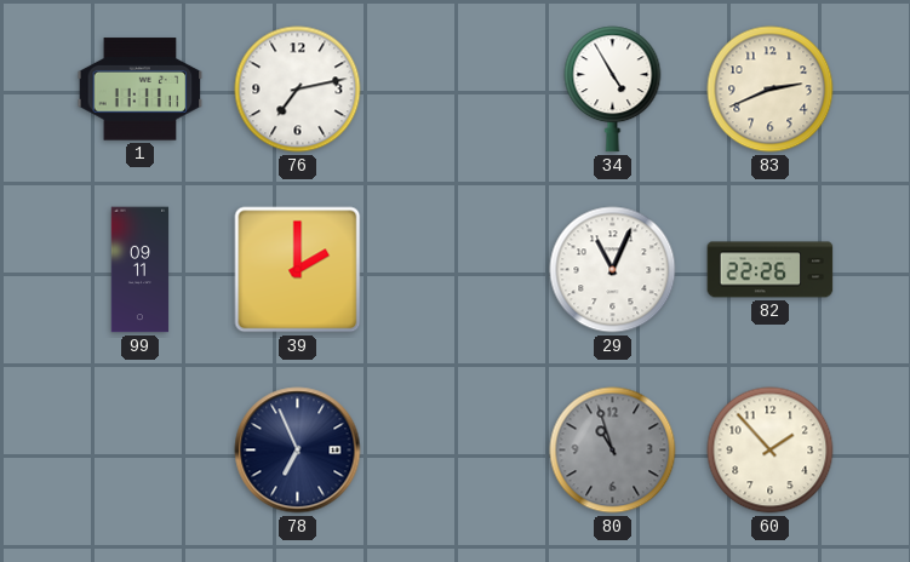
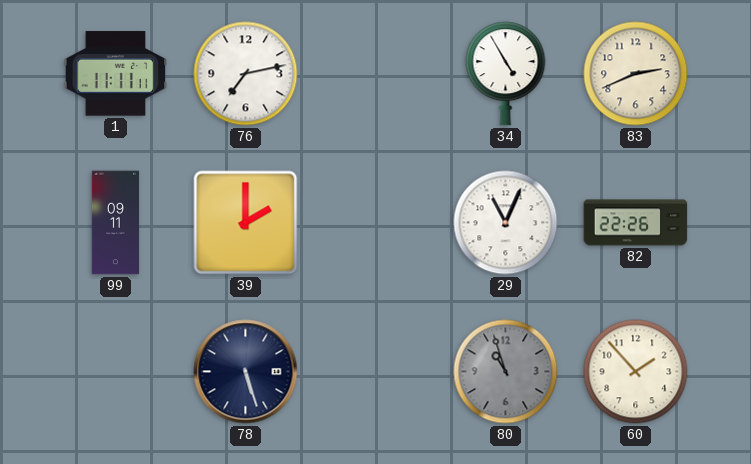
78: 6:56 -> 5:27 (246, 372)
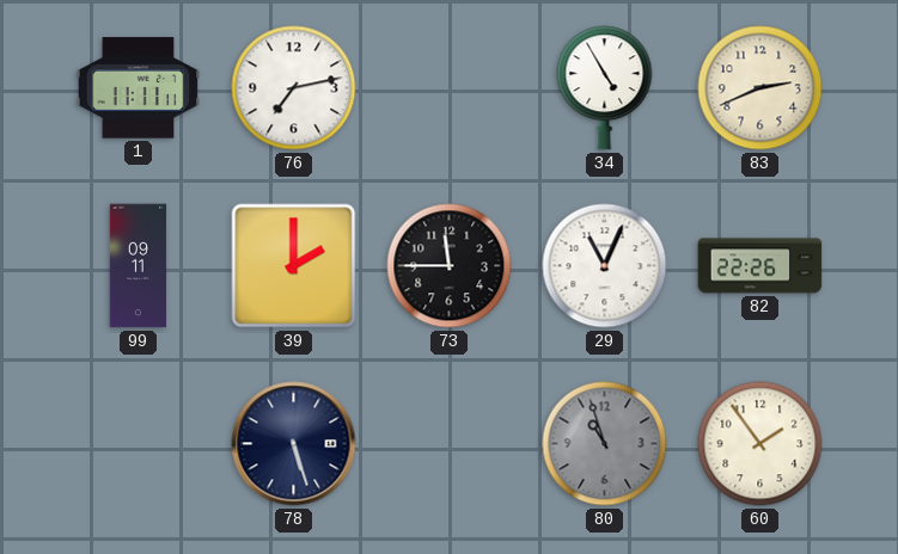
73: none -> 11:45 (450, 266)
60: 1:53 -> 1:54 (760, 444)
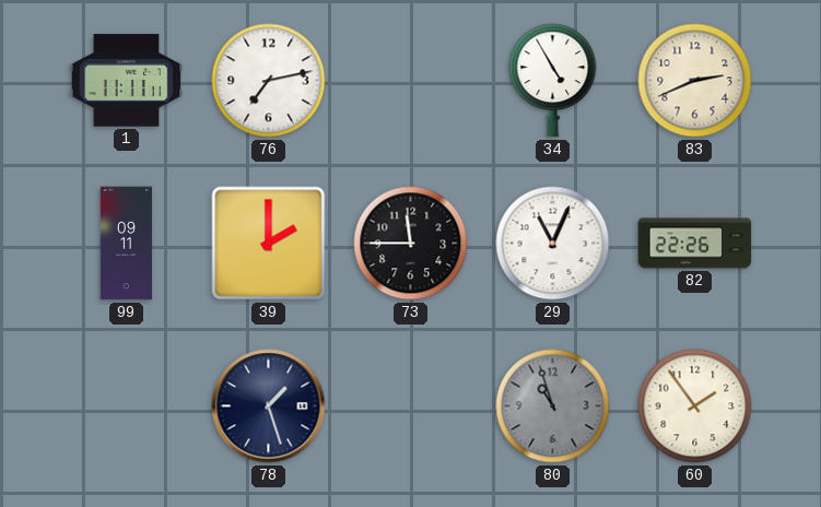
78: 5:27 -> 1:27 (269, 406)
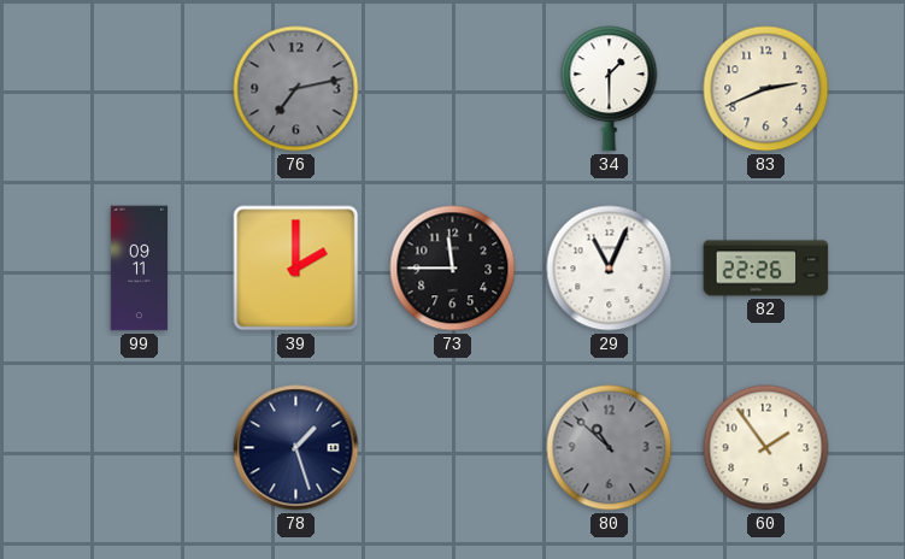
1: 11:11 -> none (127, 81)
76 dial: white -> grey (296, 89)
34: 4:55 -> 1:30 (610, 89)
80: 10:57 -> 10:52 (610, 448)
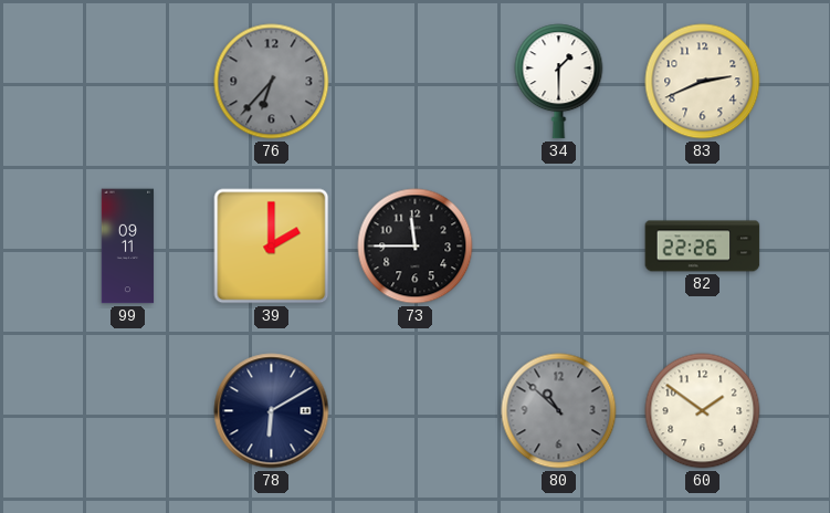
76: 7:13 -> 6:37 (272, 82)
29: 11:04 -> none (610, 269)
78: 1:27 -> 6:10 (272, 411)
60: 1:54 -> 1:51 (703, 411)
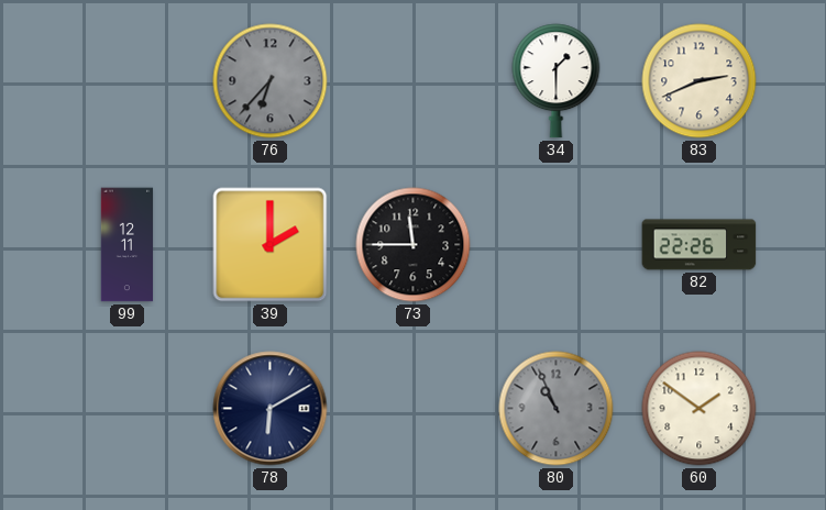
99: 09:11 -> 12:11 (128, 245)
80: 10:52 -> 10:56 (557, 409)
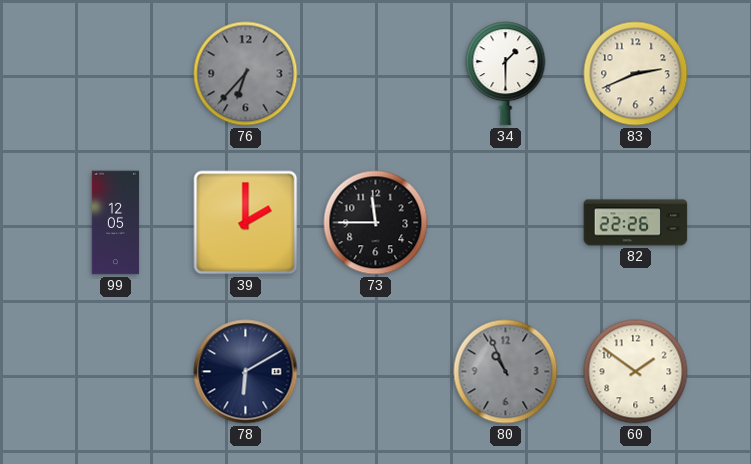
99: 12:11 -> 12:05 (116, 223)
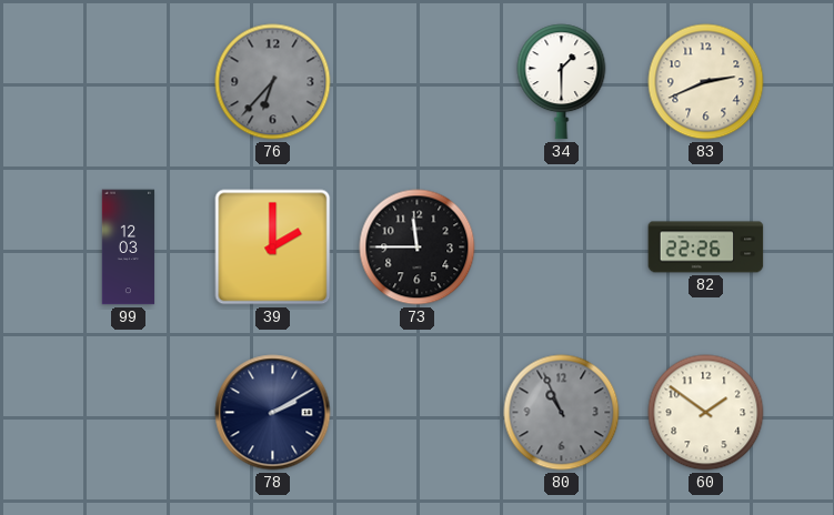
99: 12:05 -> 12:03 (129, 248)
78: 6:10 -> 2:10 (273, 413)
